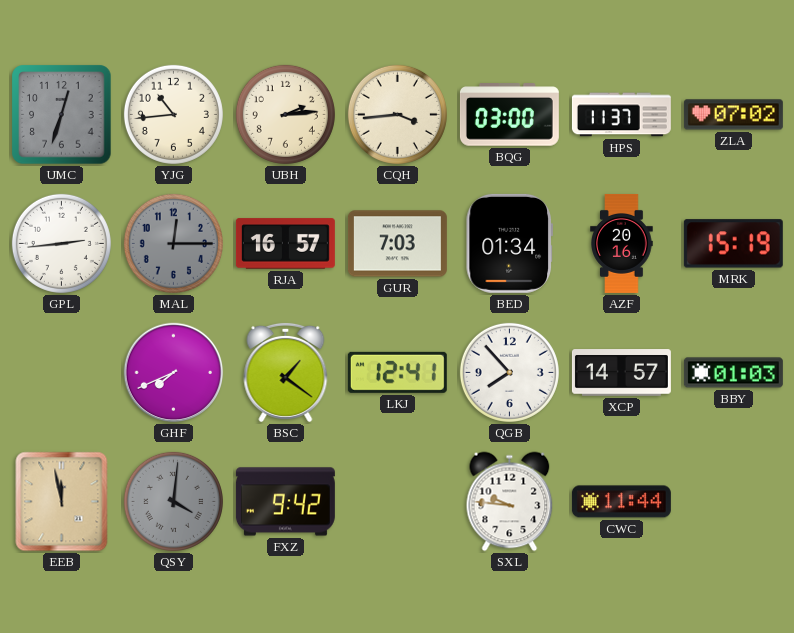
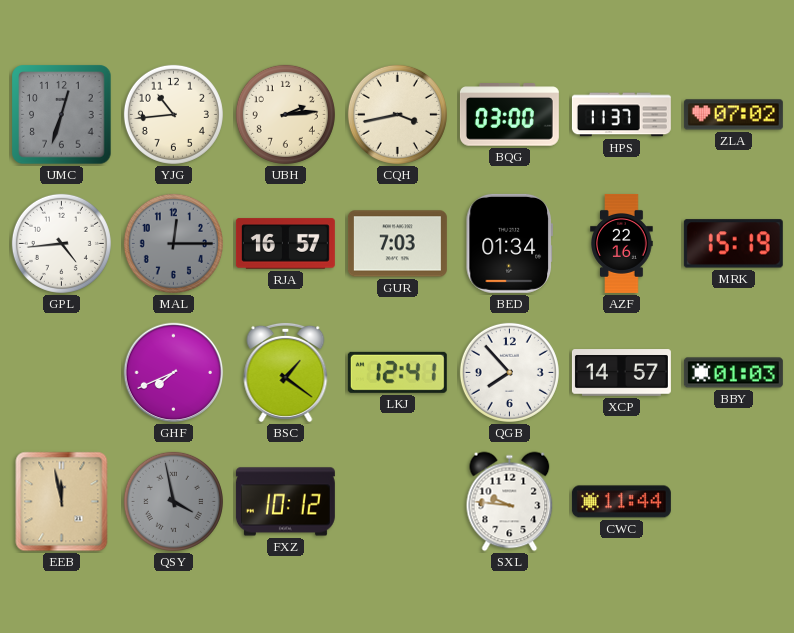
CQH: 3:44 -> 3:43 (397, 114)
GPL: 2:44 -> 4:44 (61, 243)
AZF: 20:16 -> 22:16 (622, 243)
QSY: 4:01 -> 3:58 (173, 501)
FXZ: 9:42 -> 10:12 (285, 502)
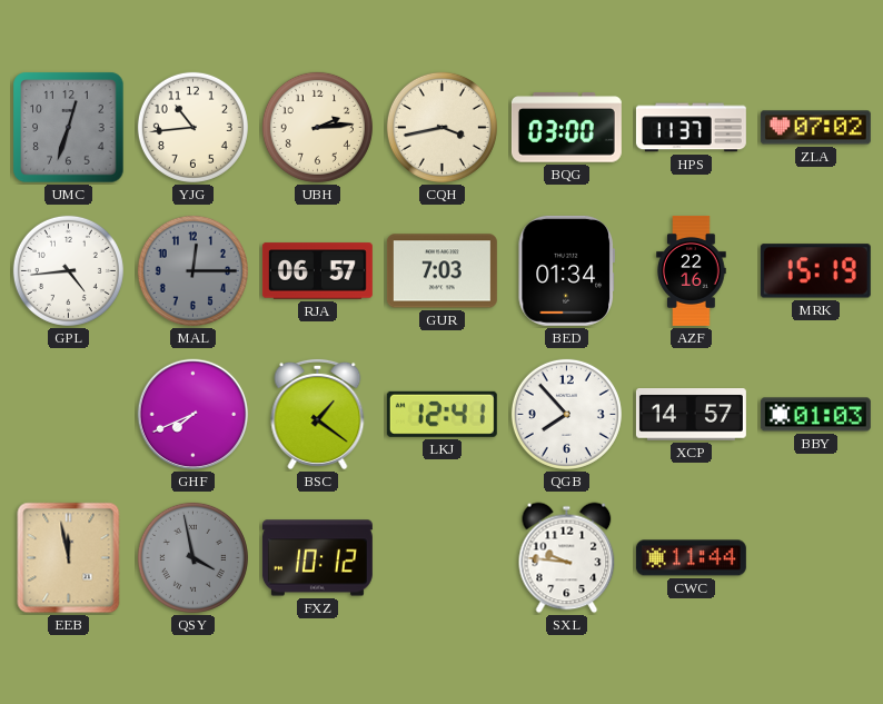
RJA: 16:57 -> 06:57 (317, 271)
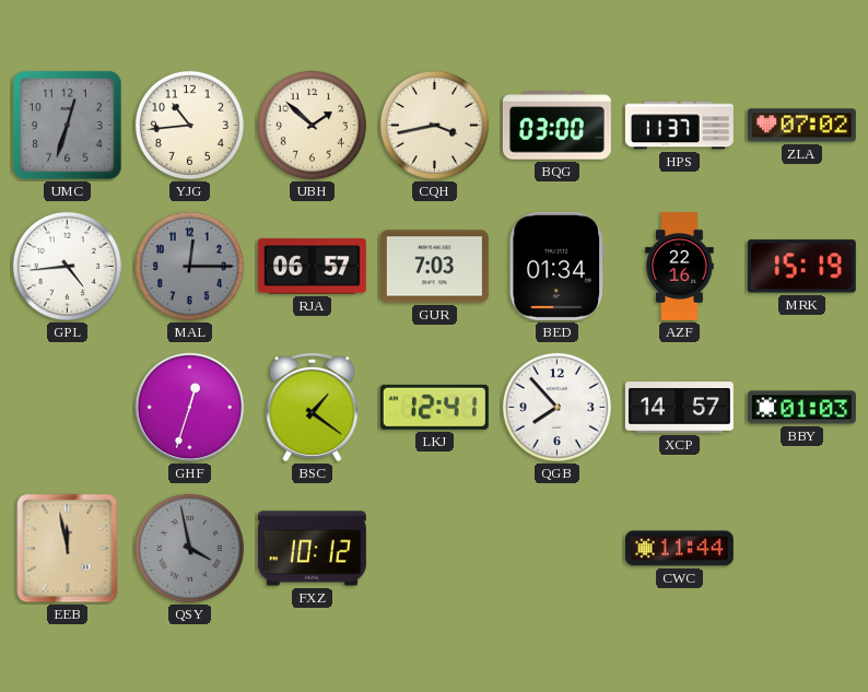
UBH: 2:14 -> 1:52 (312, 125)
GHF: 7:41 -> 12:33 (190, 408)
SXL: 9:46 -> none (567, 558)
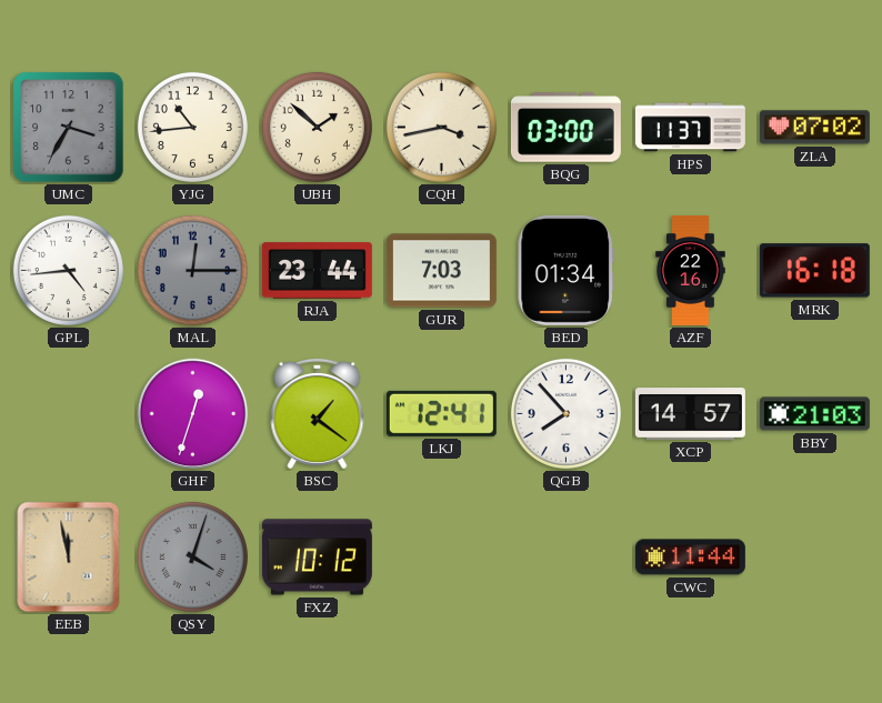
UMC: 12:33 -> 3:35 (69, 128)
RJA: 06:57 -> 23:44 (317, 271)
MRK: 15:19 -> 16:18 (814, 271)
BBY: 01:03 -> 21:03 (814, 414)
QSY: 3:58 -> 4:03 (192, 556)
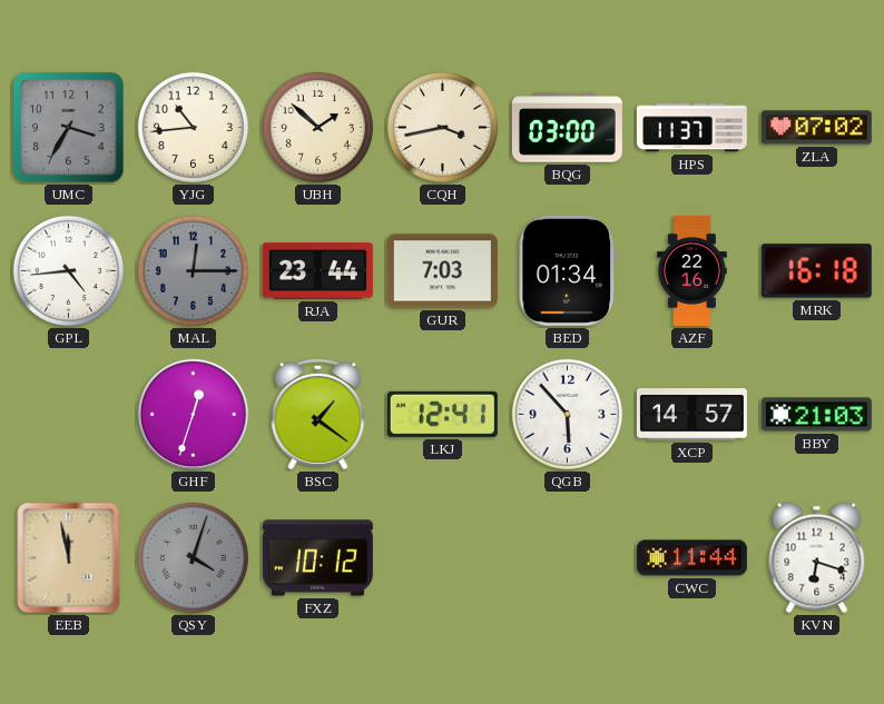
QGB: 7:53 -> 5:53 (567, 414)
KVN: none -> 6:18 (817, 558)
